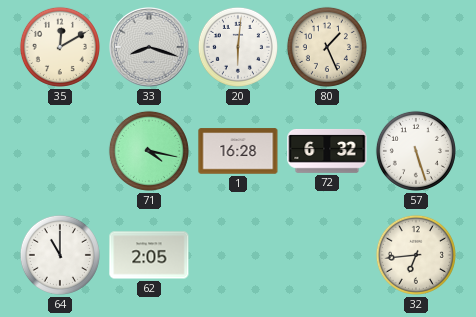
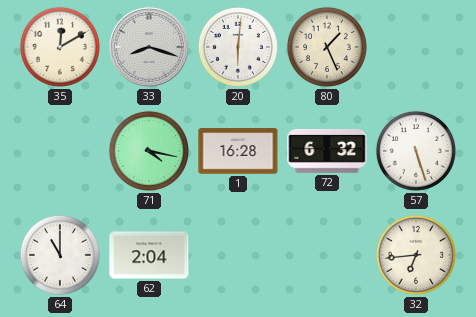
62: 2:05 -> 2:04 (149, 255)
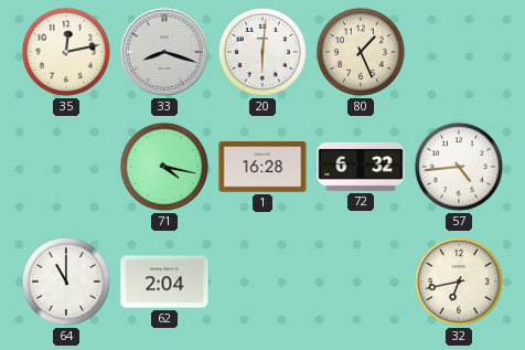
35: 12:10 -> 12:13 (66, 52)
57: 5:27 -> 4:44 (459, 167)
32: 6:44 -> 6:43 (459, 282)
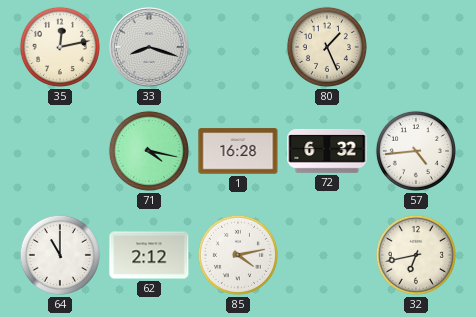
20: 6:01 -> none (262, 52)
62: 2:04 -> 2:12 (149, 255)
85: none -> 4:13 (238, 255)
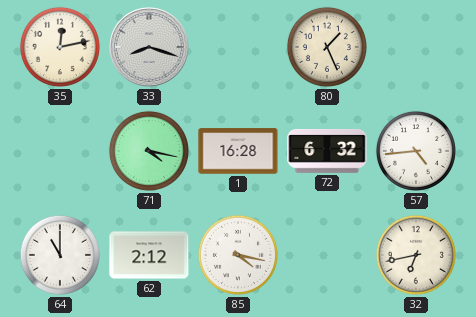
85: 4:13 -> 4:17 (238, 255)
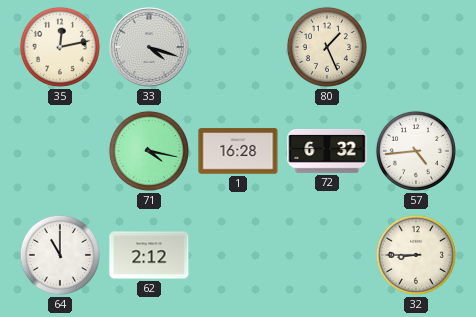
33: 8:18 -> 4:18 (150, 48)
85: 4:17 -> none (238, 255)
32: 6:43 -> 8:45 (416, 255)
